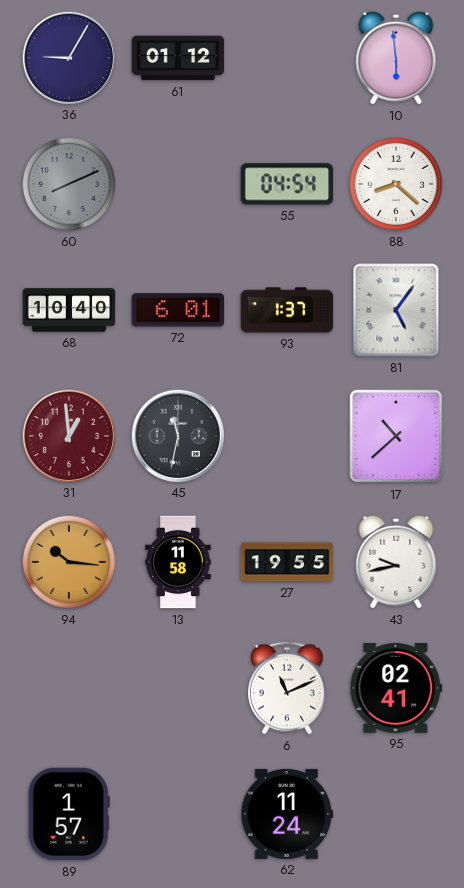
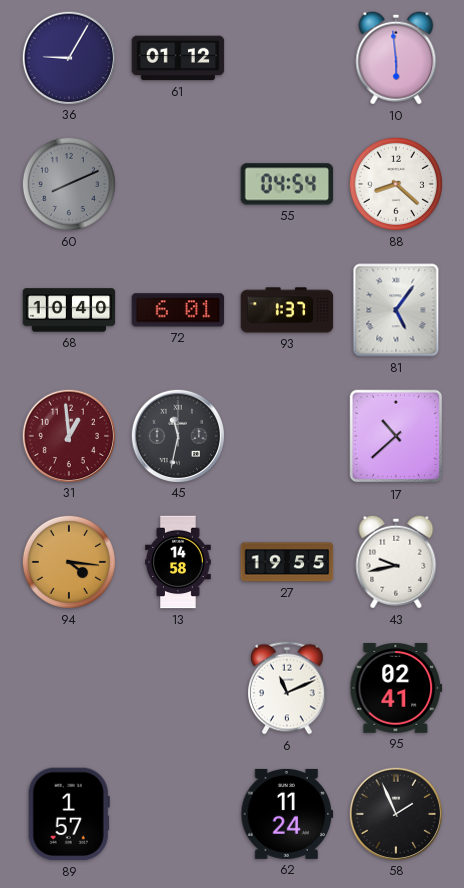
94: 10:16 -> 4:16 (69, 562)
13: 11:58 -> 14:58 (178, 562)
58: none -> 1:56 (395, 813)
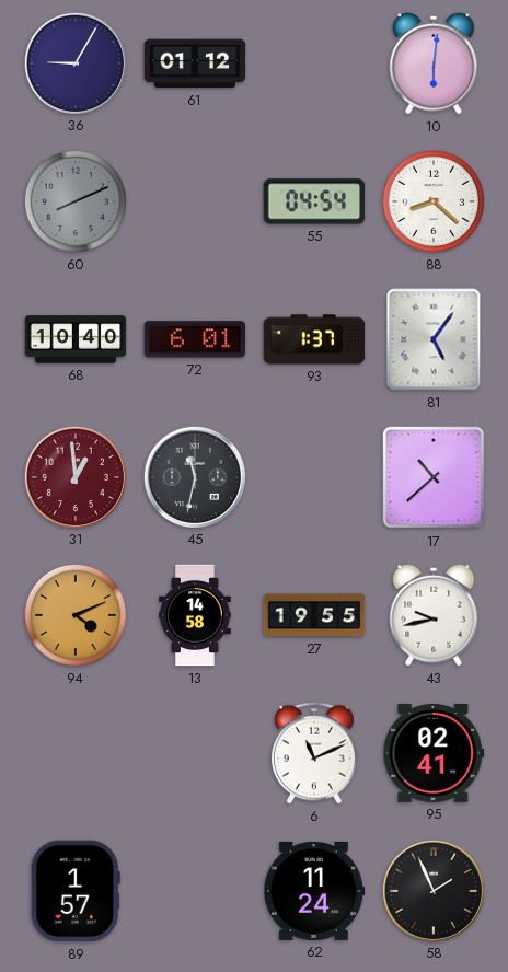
10: 5:59 -> 6:01 (434, 63)
94: 4:16 -> 4:11 (76, 615)
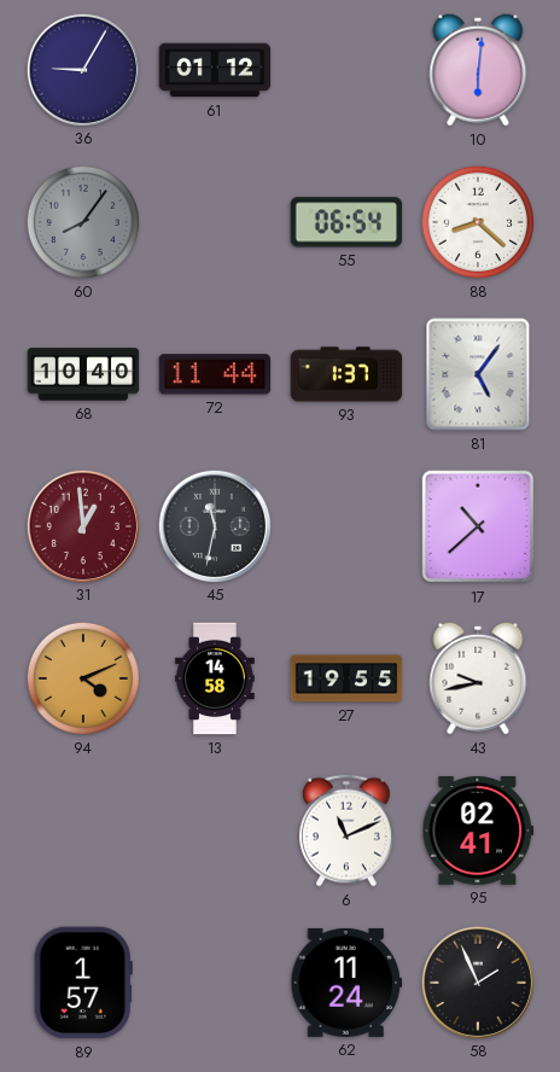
60: 8:11 -> 8:06 (83, 222)
55: 04:54 -> 06:54 (346, 222)
72: 6:01 -> 11:44 (215, 374)
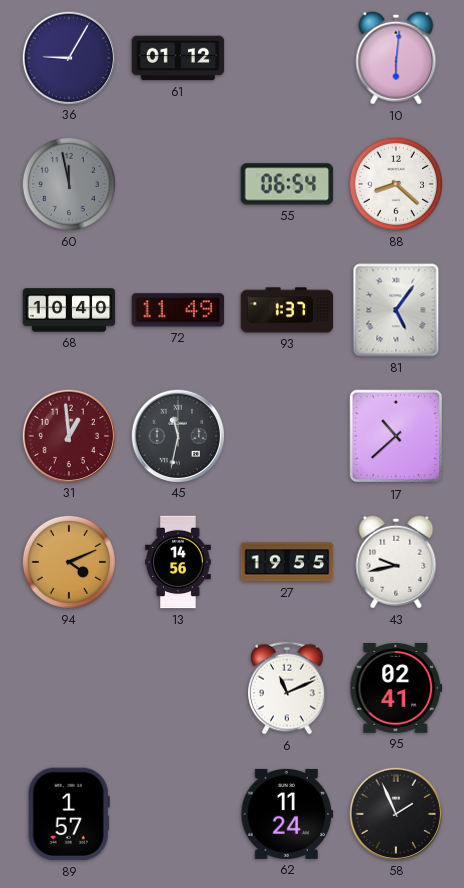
60: 8:06 -> 11:58 (69, 184)
72: 11:44 -> 11:49 (178, 310)
13: 14:58 -> 14:56 (178, 562)
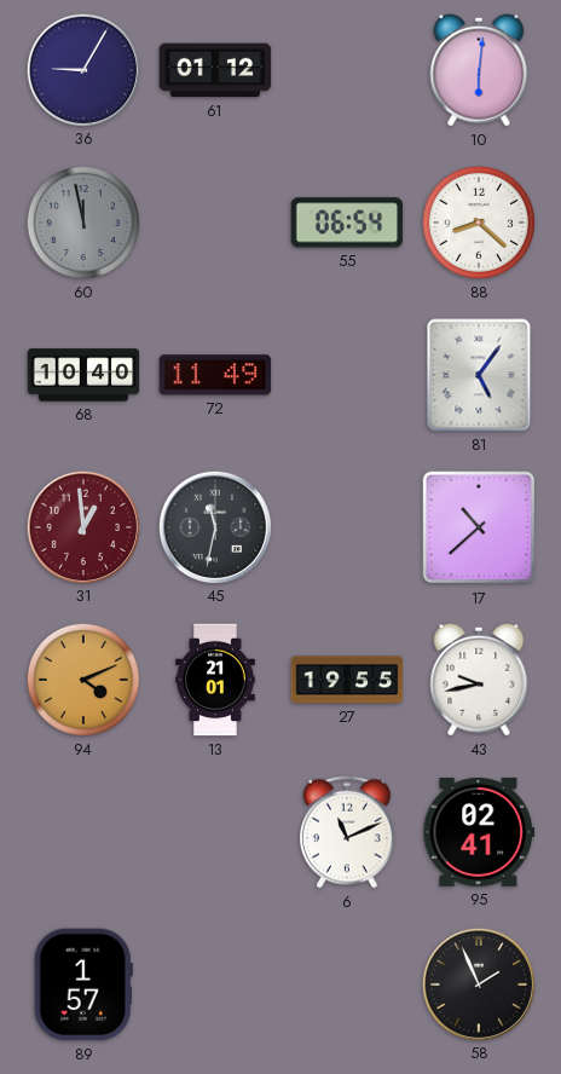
93: 1:37 -> none (287, 310)
13: 14:56 -> 21:01 (215, 680)
62: 11:24 -> none (287, 814)
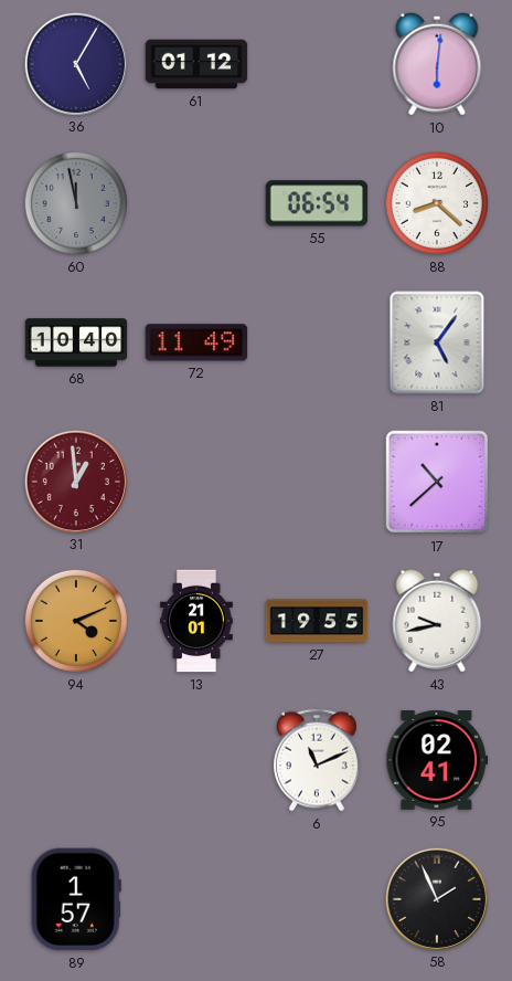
36: 9:05 -> 5:05 (75, 63)
45: 11:32 -> none (214, 526)
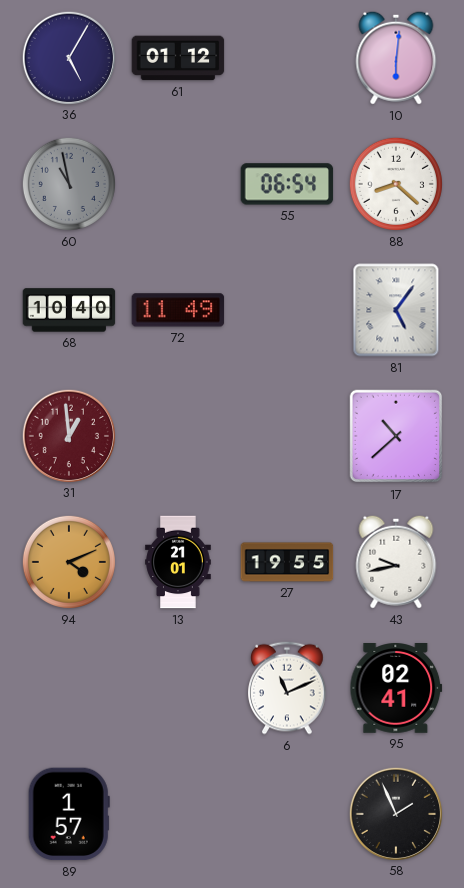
60: 11:58 -> 10:58 (69, 184)
